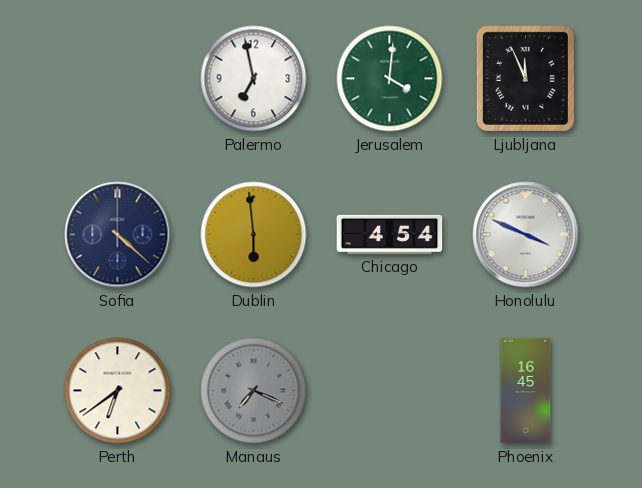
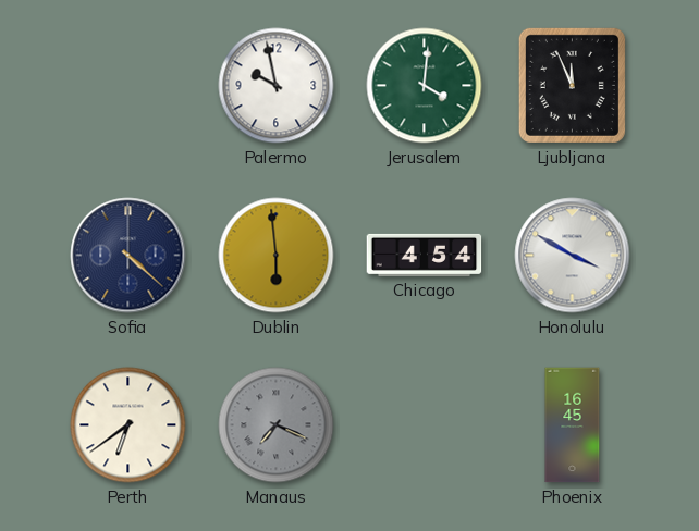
Palermo: 6:58 -> 9:58 (277, 86)
Honolulu: 3:49 -> 3:50 (573, 256)
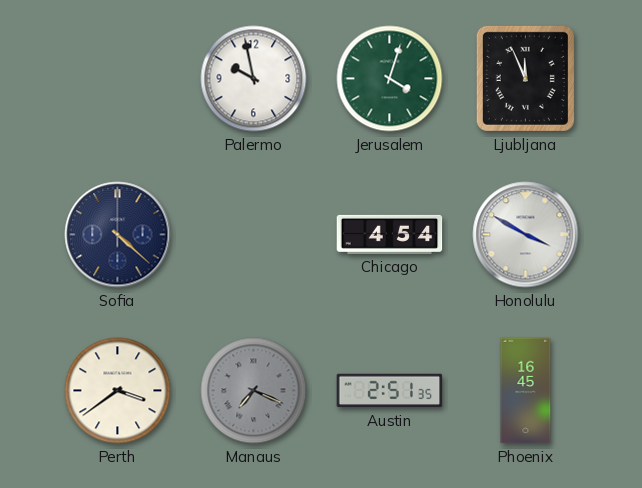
Jerusalem: 4:01 -> 4:03 (390, 79)
Dublin: 5:59 -> none (277, 256)
Perth: 6:39 -> 3:39 (118, 391)
Austin: none -> 2:51 (390, 391)
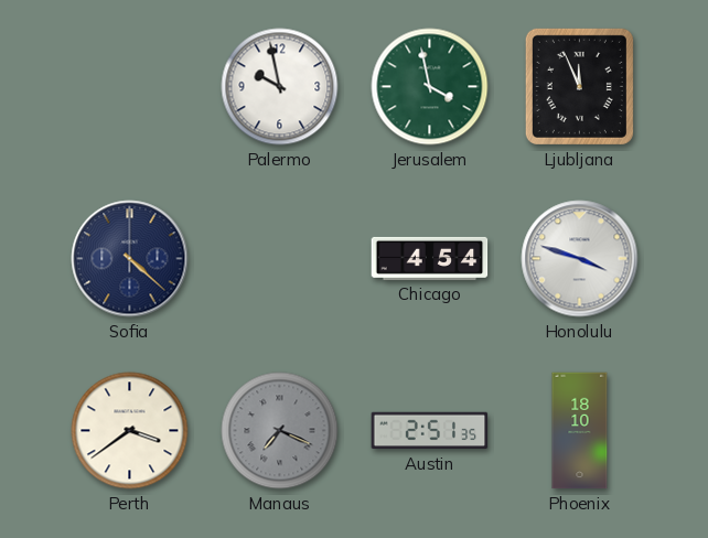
Jerusalem: 4:03 -> 3:58 (430, 87)
Honolulu: 3:50 -> 3:48 (580, 259)
Phoenix: 16:45 -> 18:10 (580, 431)
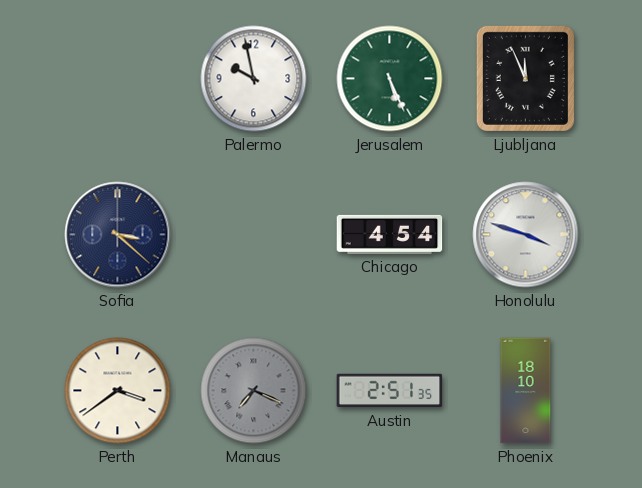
Jerusalem: 3:58 -> 5:26 (390, 79)
Sofia: 4:22 -> 3:22 (118, 235)
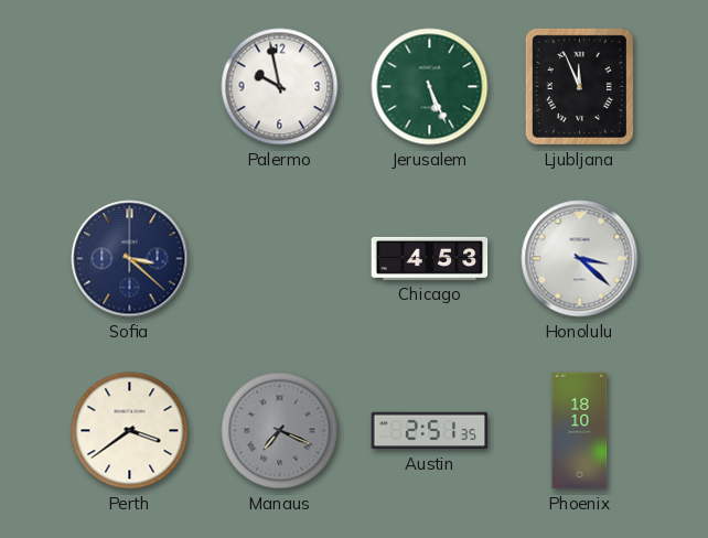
Chicago: 4:54 -> 4:53 (430, 258)
Honolulu: 3:48 -> 3:22 (580, 259)
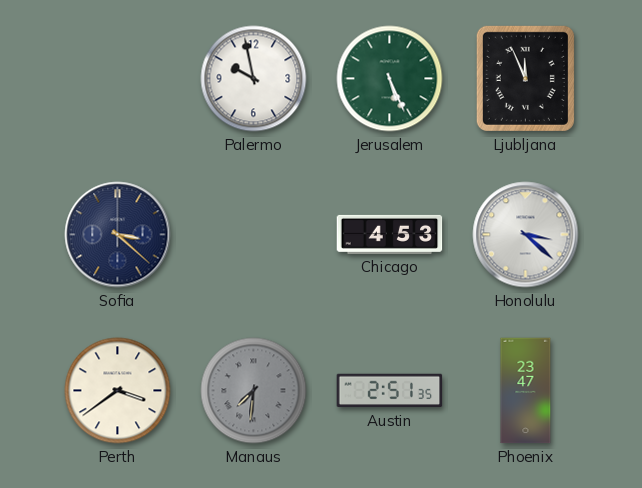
Manaus: 7:19 -> 7:31 (254, 391)
Phoenix: 18:10 -> 23:47 (526, 391)
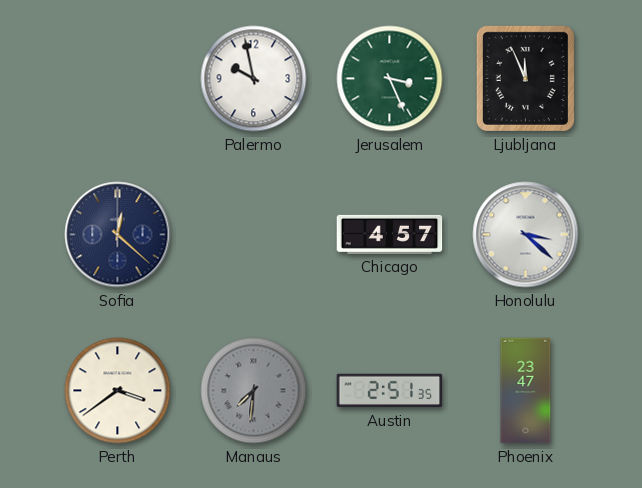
Jerusalem: 5:26 -> 3:26 (390, 79)
Sofia: 3:22 -> 12:22 (118, 235)
Chicago: 4:53 -> 4:57 (390, 234)
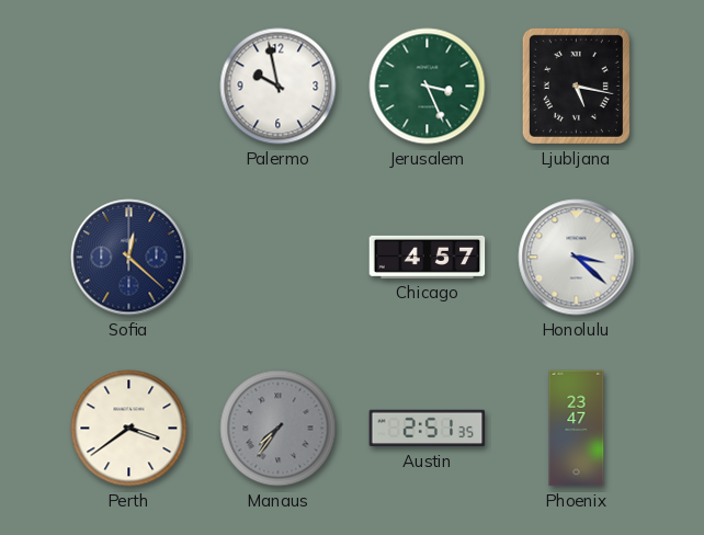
Ljubljana: 11:56 -> 5:17 (576, 86)
Manaus: 7:31 -> 7:36 (279, 429)
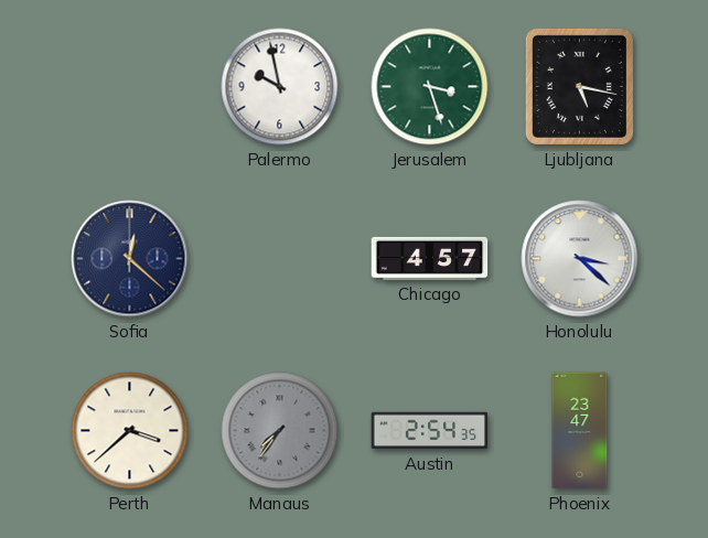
Jerusalem: 3:26 -> 3:27 (430, 87)
Perth: 3:39 -> 3:38 (130, 431)
Austin: 2:51 -> 2:54 (430, 431)
